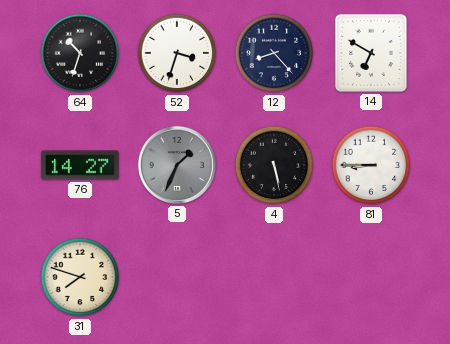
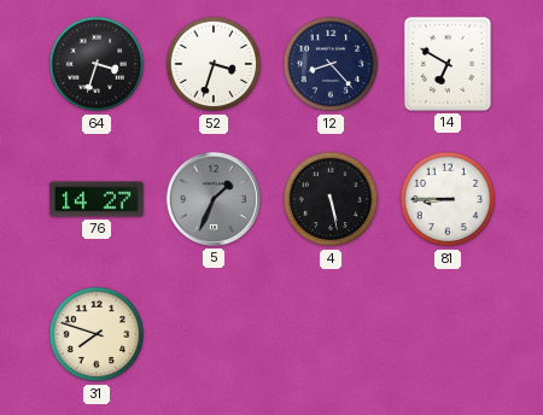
64: 10:33 -> 3:33 (97, 64)
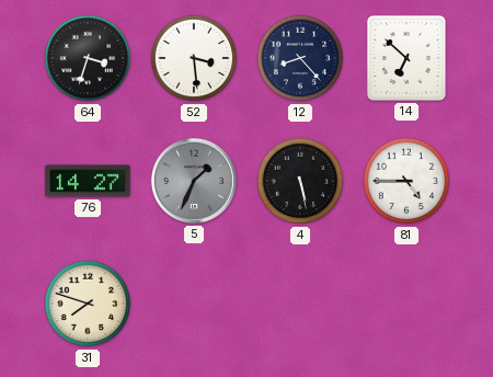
52: 3:33 -> 3:29 (194, 58)
14: 6:50 -> 6:52 (406, 58)
81: 8:45 -> 4:45 (406, 181)
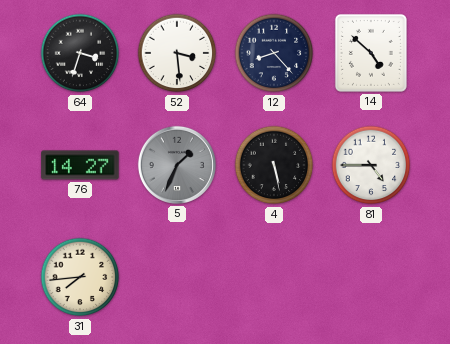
14: 6:52 -> 4:52 (371, 53)
31: 7:48 -> 7:44 (80, 277)
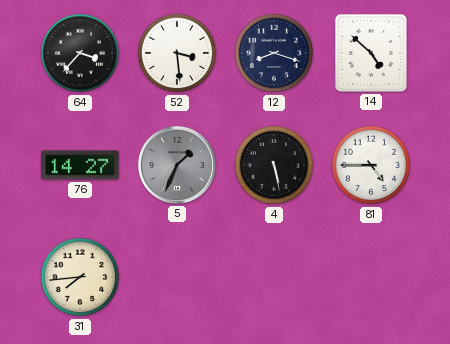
64: 3:33 -> 3:37 (80, 53)
12: 8:23 -> 8:18 (274, 53)
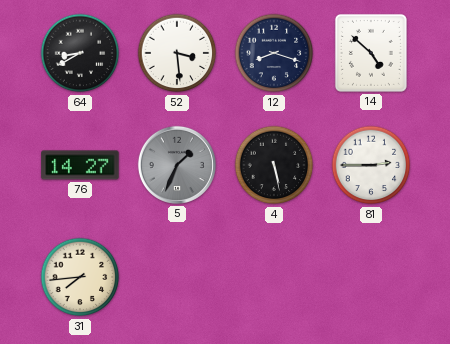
64: 3:37 -> 8:40 (80, 53)
81: 4:45 -> 2:45 (371, 165)
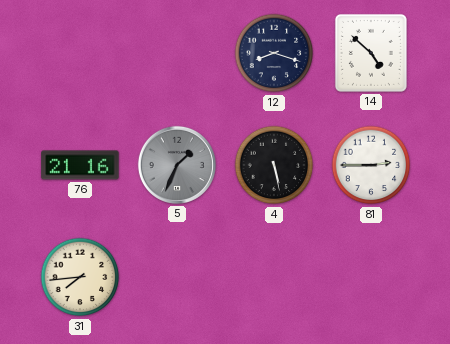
64: 8:40 -> none (80, 53)
52: 3:29 -> none (177, 53)
76: 14:27 -> 21:16 (80, 165)
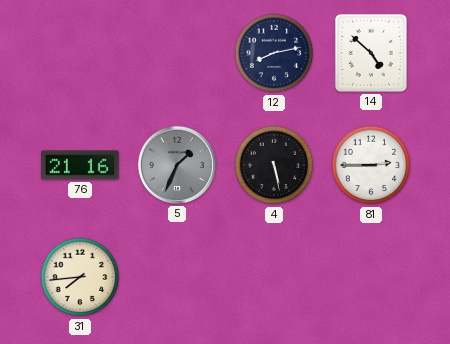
12: 8:18 -> 8:13 (274, 53)
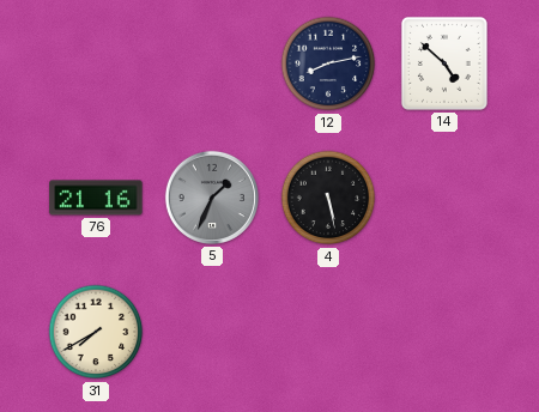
81: 2:45 -> none (371, 165)
31: 7:44 -> 7:40 (96, 332)
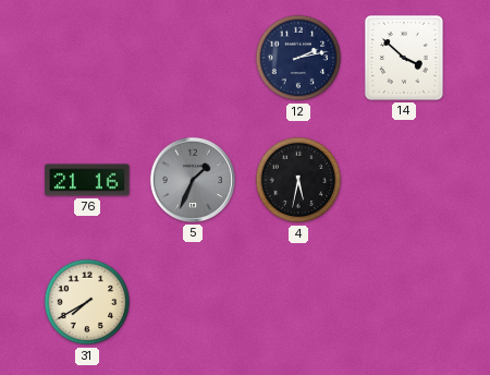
12: 8:13 -> 2:13 (298, 58)
14: 4:52 -> 3:52 (404, 58)
4: 5:28 -> 5:32 (298, 180)
